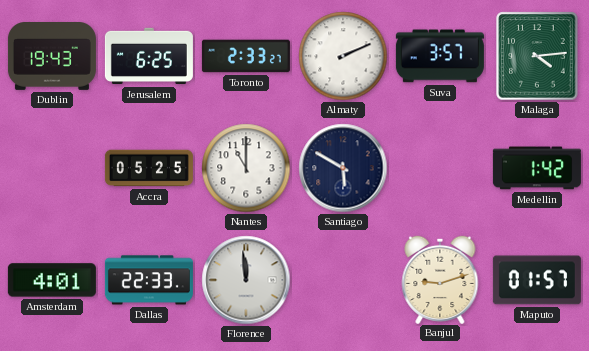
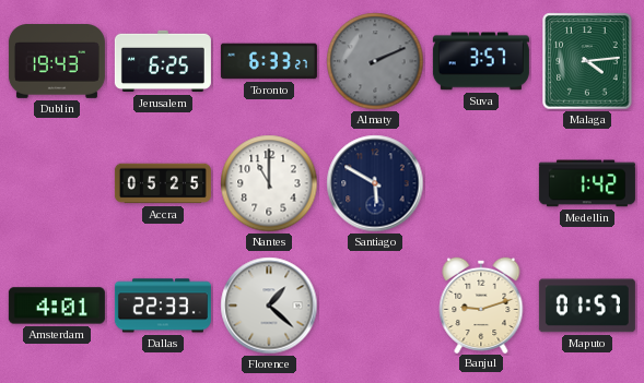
Toronto: 2:33 -> 6:33 (269, 61)
Almaty dial: white -> grey (375, 61)
Florence: 11:59 -> 1:22 (269, 306)
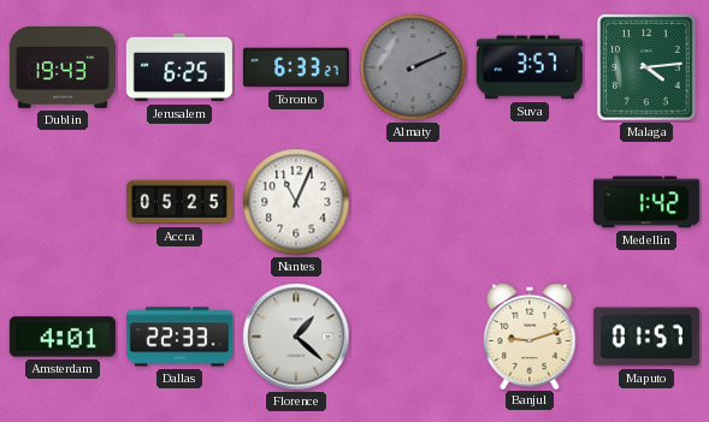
Nantes: 11:00 -> 11:04 (296, 202)
Santiago: 5:50 -> none (375, 183)
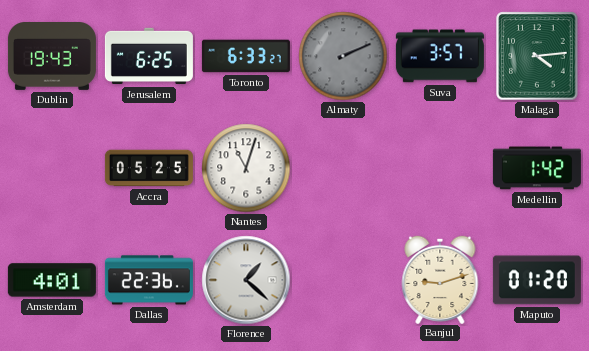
Nantes: 11:04 -> 11:03 (246, 168)
Dallas: 22:33 -> 22:36 (149, 280)
Maputo: 01:57 -> 01:20 (537, 280)
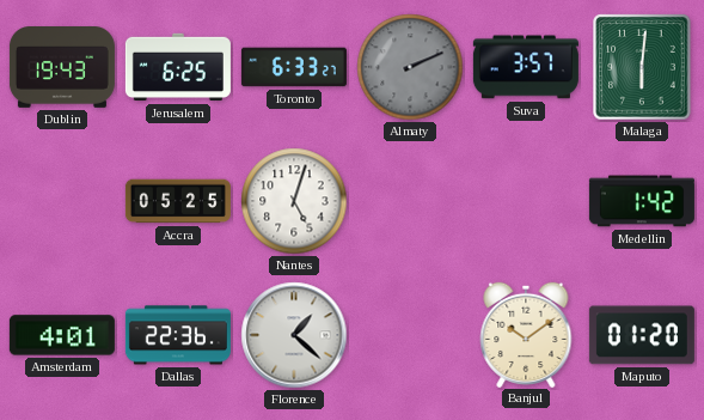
Malaga: 4:14 -> 6:01 (642, 67)
Nantes: 11:03 -> 5:03 (294, 201)
Banjul: 9:12 -> 10:09 (526, 334)
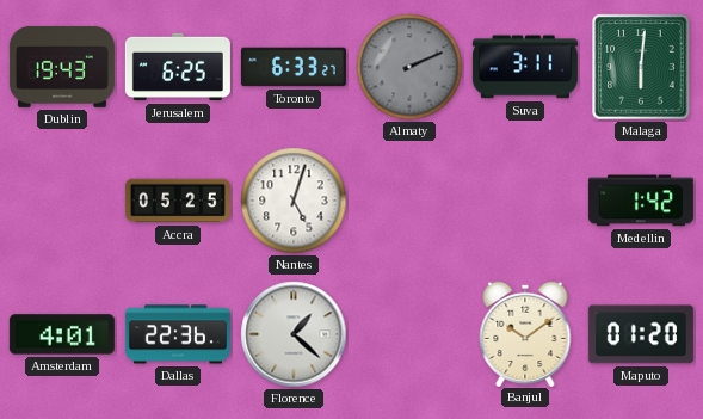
Suva: 3:57 -> 3:11 (525, 67)
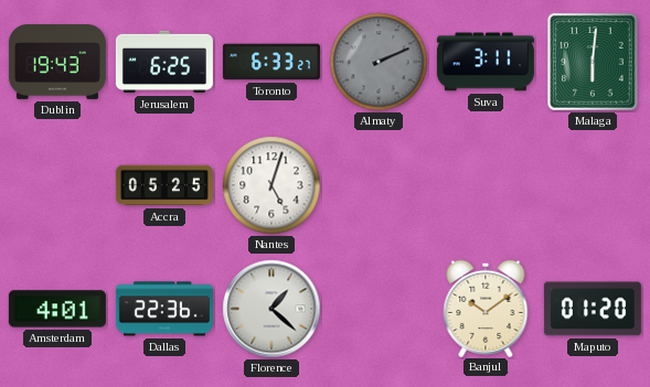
Medellin: 1:42 -> none (641, 201)
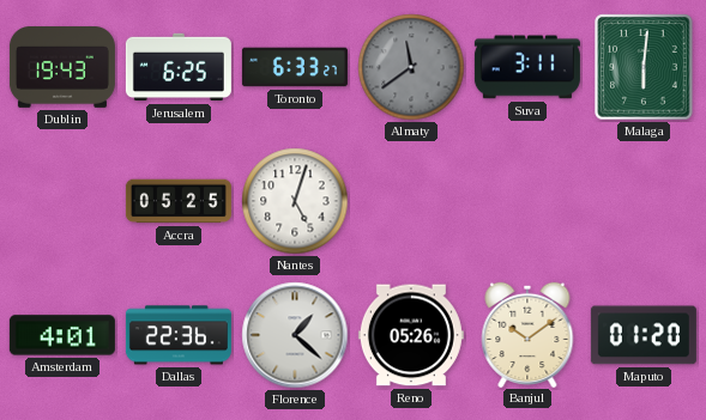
Almaty: 2:11 -> 11:39 (411, 67)
Reno: none -> 05:26 (411, 335)
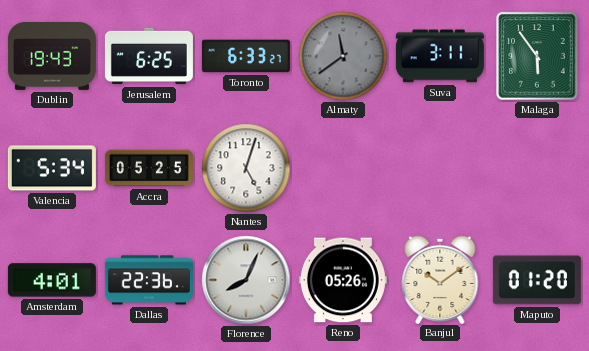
Malaga: 6:01 -> 5:54 (537, 56)
Valencia: none -> 5:34 (52, 168)
Florence: 1:22 -> 8:04 (246, 280)
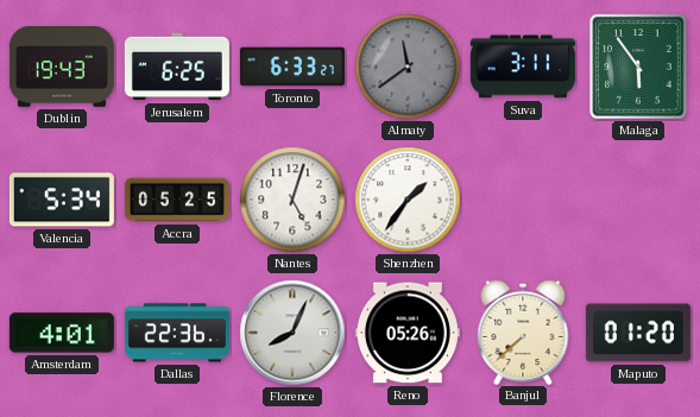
Shenzhen: none -> 1:36 (408, 200)
Banjul: 10:09 -> 7:38 (523, 331)
